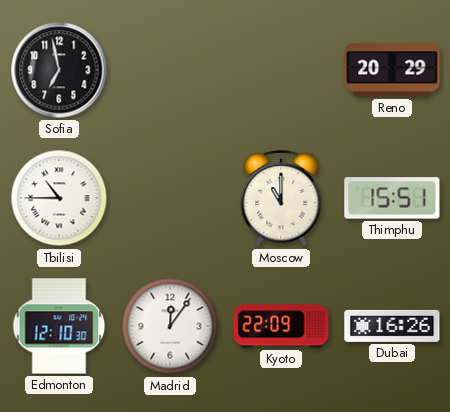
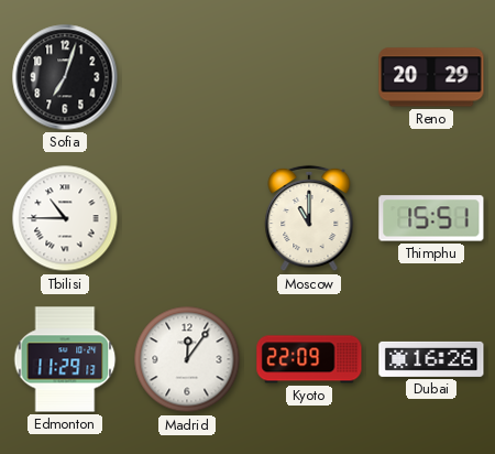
Sofia: 6:58 -> 7:03 (65, 77)
Edmonton: 12:10 -> 11:29 (65, 359)
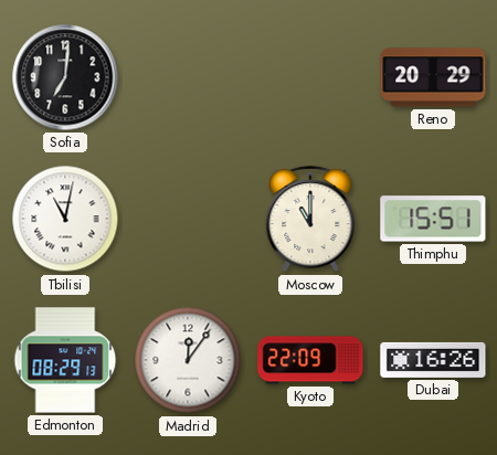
Sofia: 7:03 -> 7:01 (65, 77)
Tbilisi: 10:45 -> 11:02 (65, 219)
Edmonton: 11:29 -> 08:29 (65, 360)
